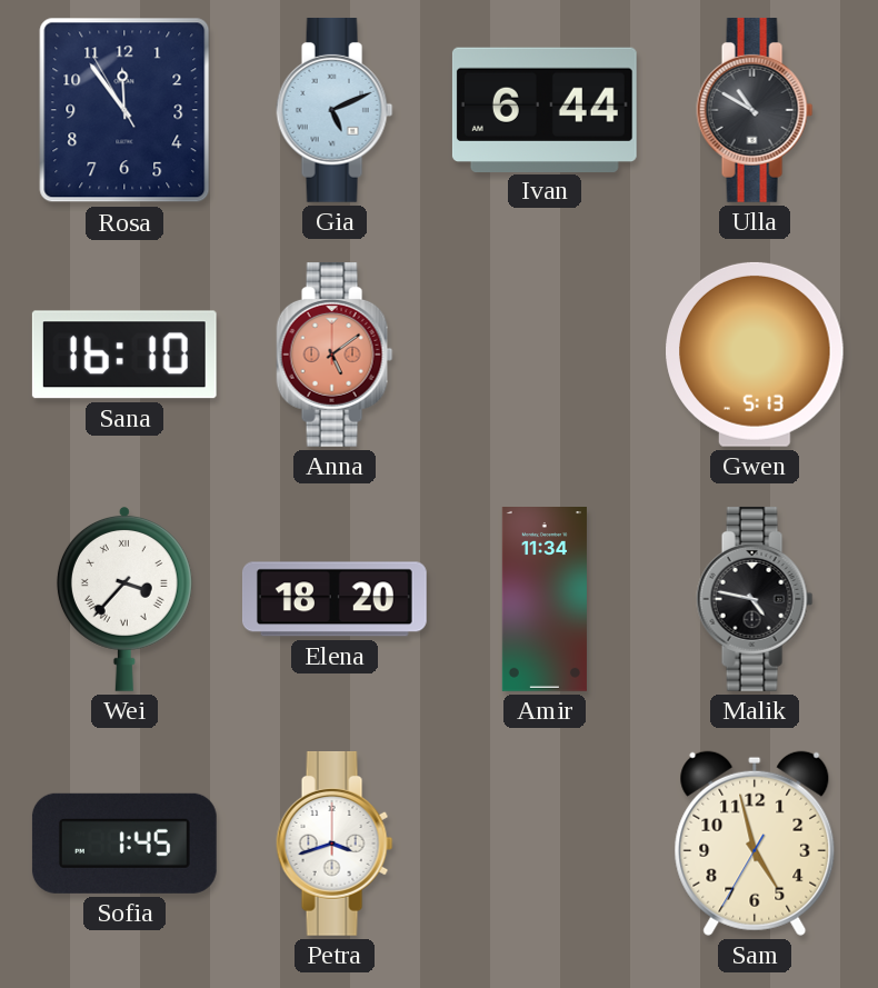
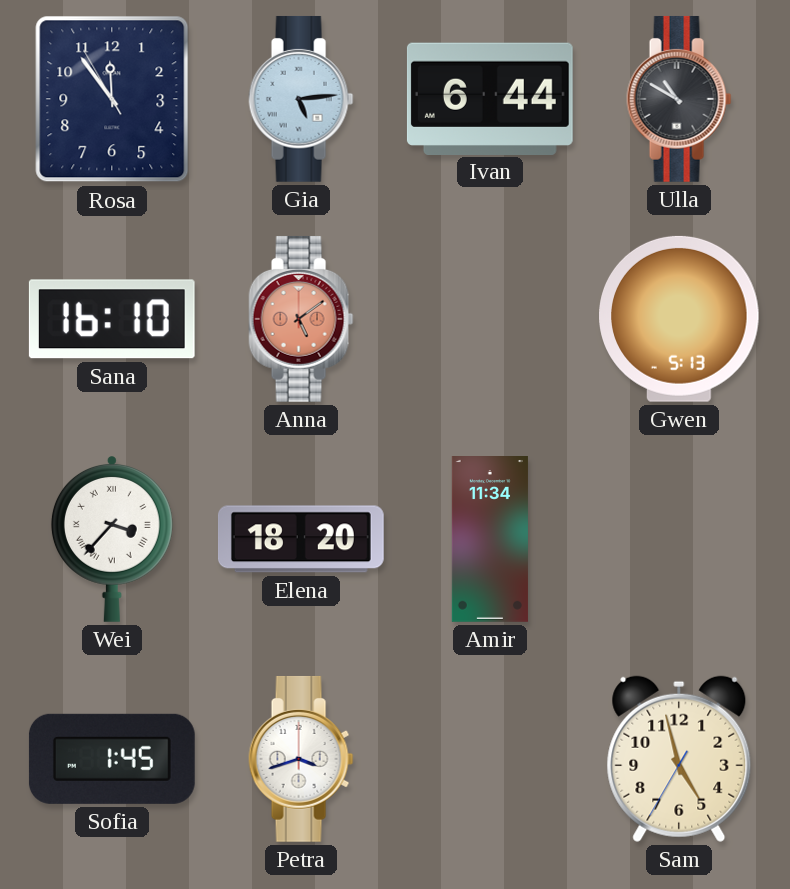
Gia: 5:11 -> 5:14 (301, 99)
Malik: 4:47 -> none (755, 599)
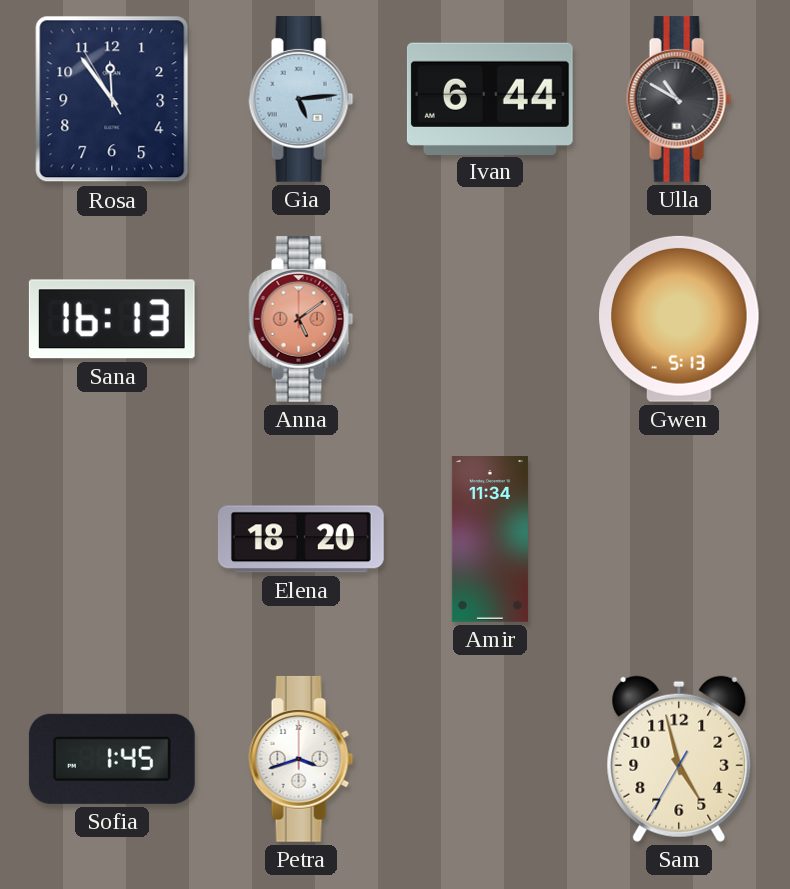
Sana: 16:10 -> 16:13 (112, 319)
Wei: 3:37 -> none (112, 539)
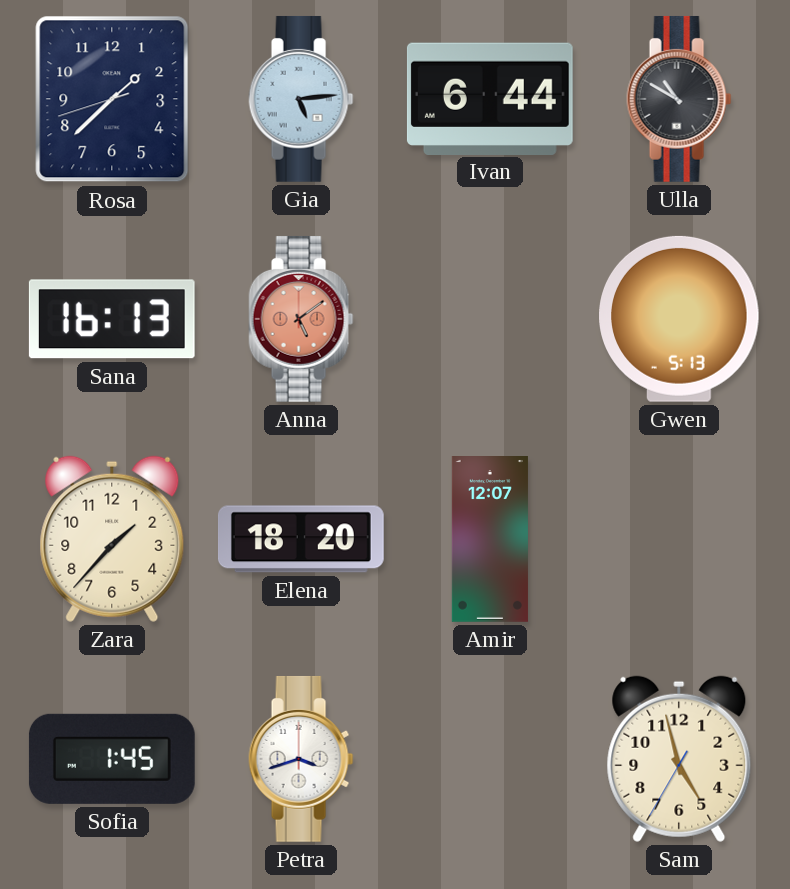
Rosa: 11:53 -> 1:37 (112, 99)
Zara: none -> 1:37 (112, 539)
Amir: 11:34 -> 12:07 (490, 540)
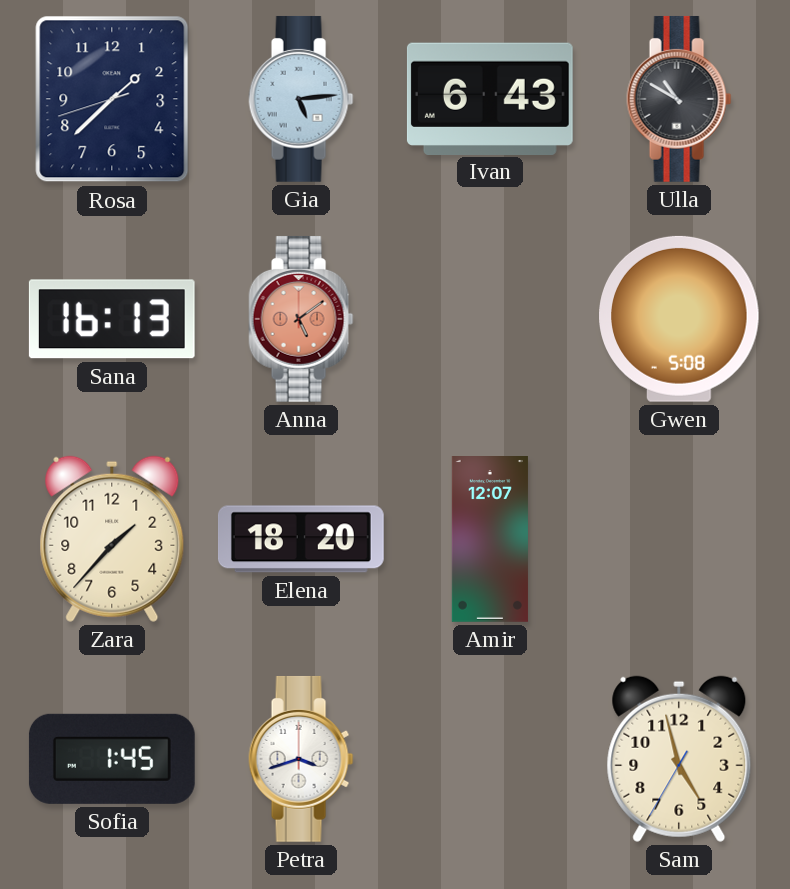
Ivan: 6:44 -> 6:43 (490, 98)
Gwen: 5:13 -> 5:08 (679, 319)
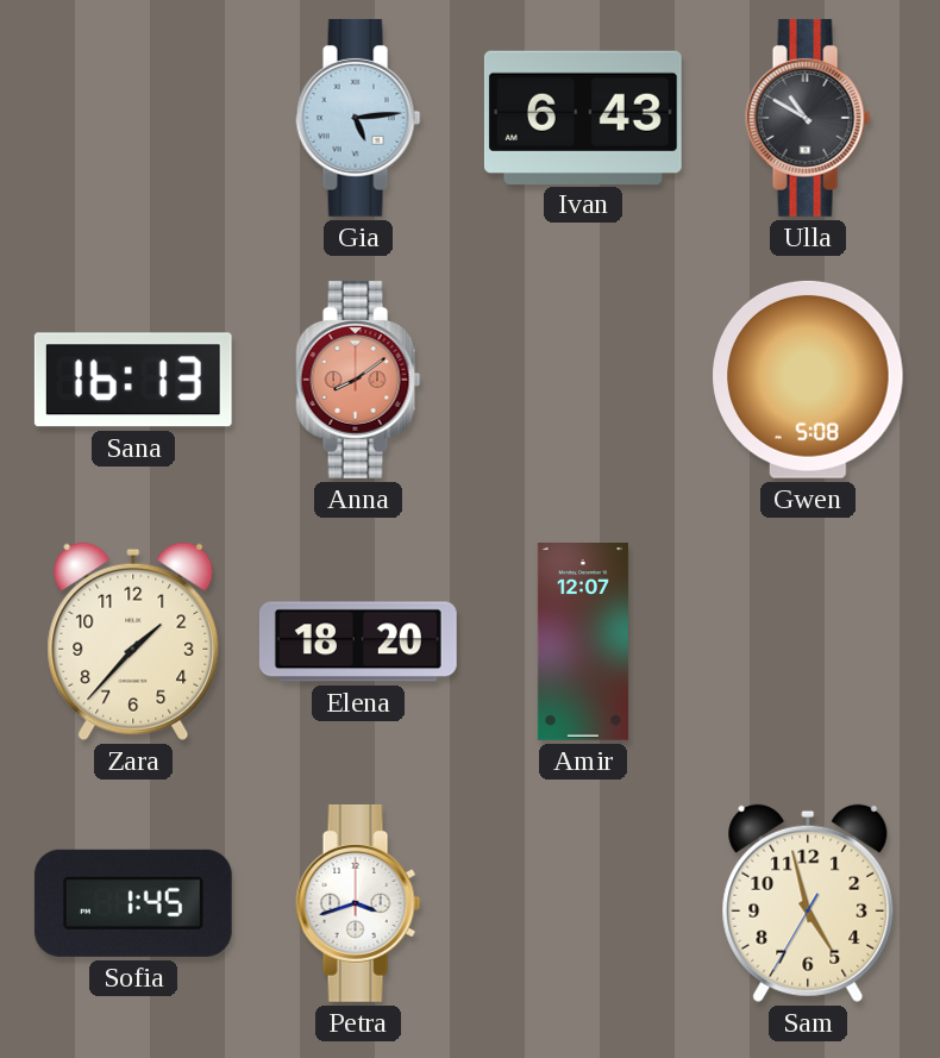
Rosa: 1:37 -> none (112, 99)
Anna: 5:09 -> 8:09 (358, 380)
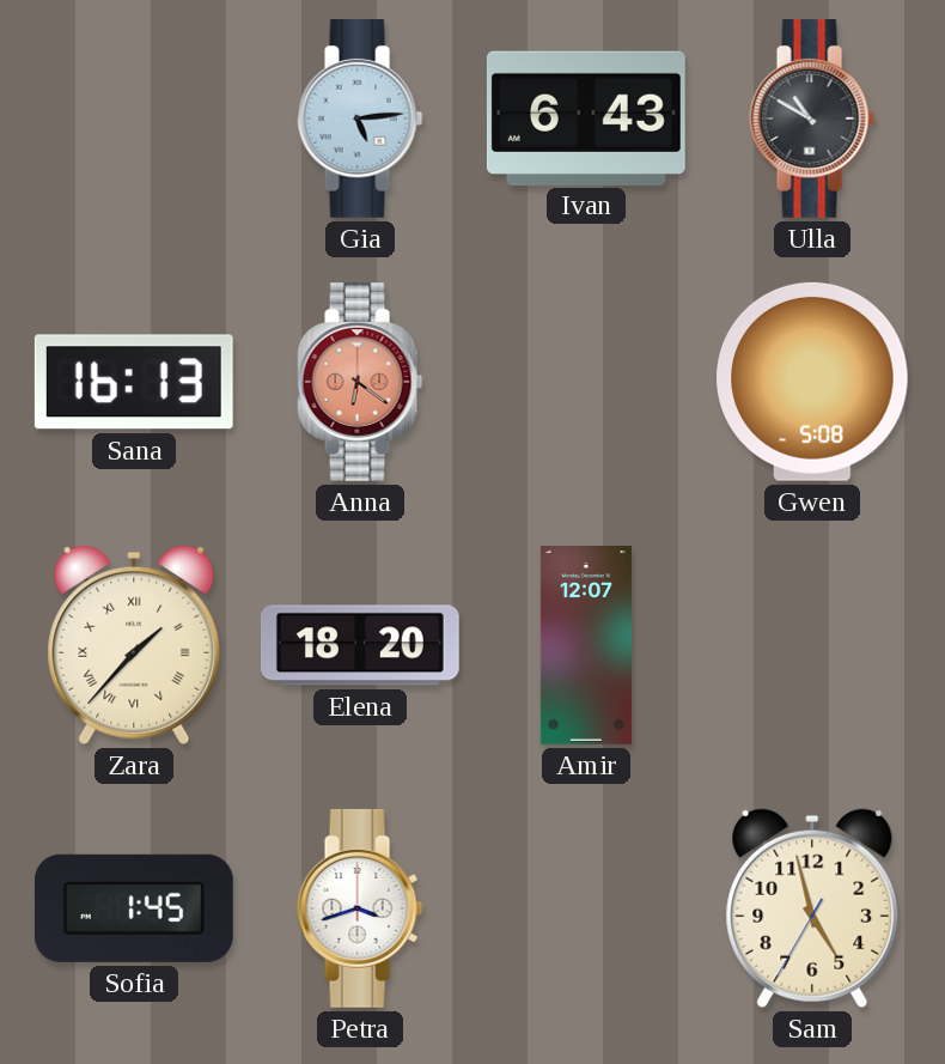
Anna: 8:09 -> 6:21 (360, 382)
Zara numerals: Arabic -> Roman (134, 645)
